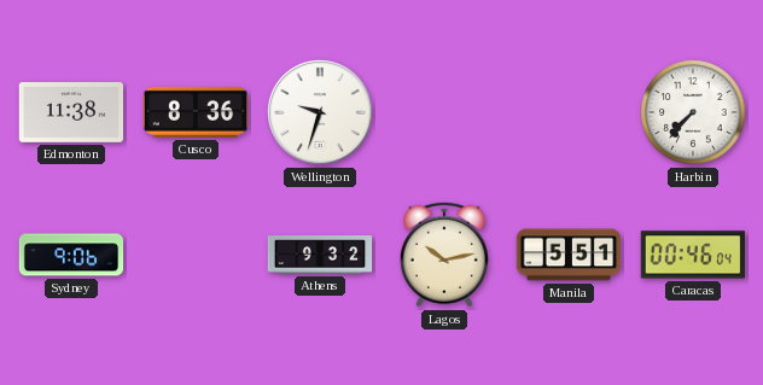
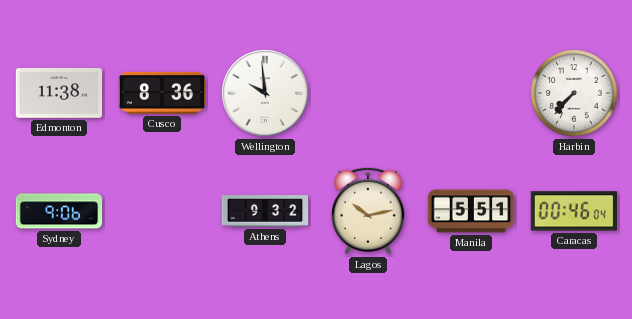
Wellington: 9:33 -> 9:59 (265, 93)
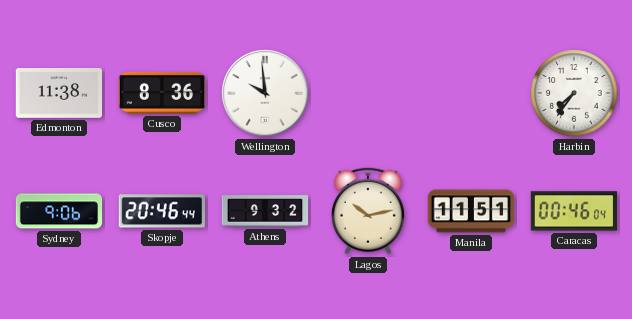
Harbin: 7:37 -> 7:36 (574, 93)
Skopje: none -> 20:46 (162, 211)
Manila: 5:51 -> 11:51 (471, 211)
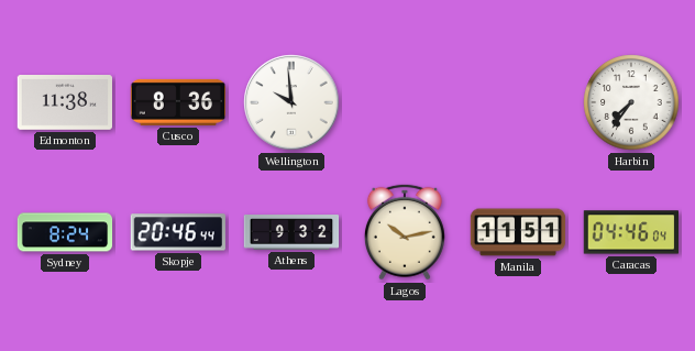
Sydney: 9:06 -> 8:24 (65, 232)
Caracas: 00:46 -> 04:46 (630, 232)
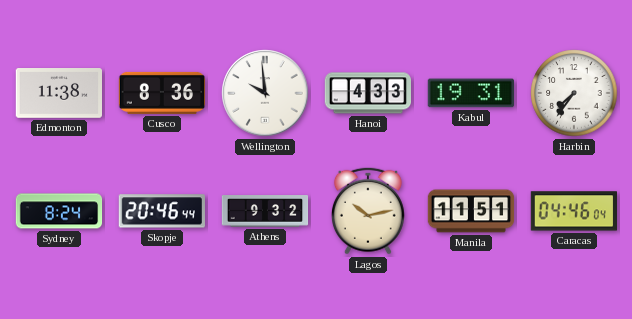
Hanoi: none -> 4:33 (367, 93)
Kabul: none -> 19:31 (470, 93)
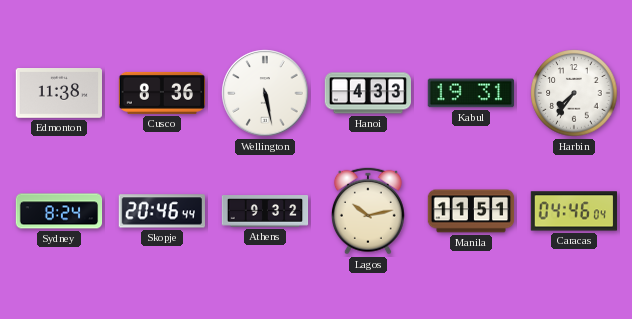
Wellington: 9:59 -> 5:28 (265, 93)
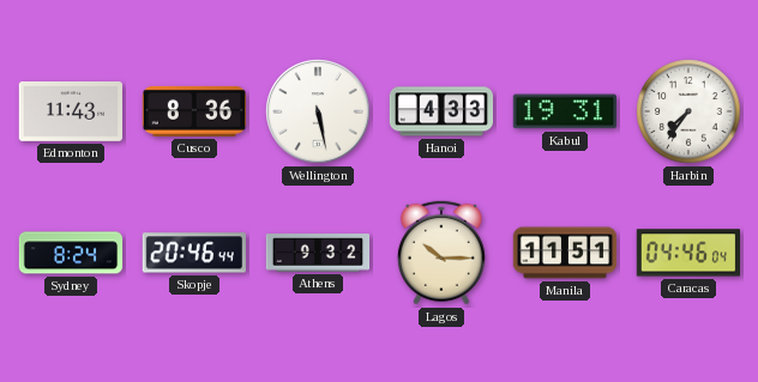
Edmonton: 11:38 -> 11:43 (71, 113)
Lagos: 10:13 -> 10:15 (441, 253)
